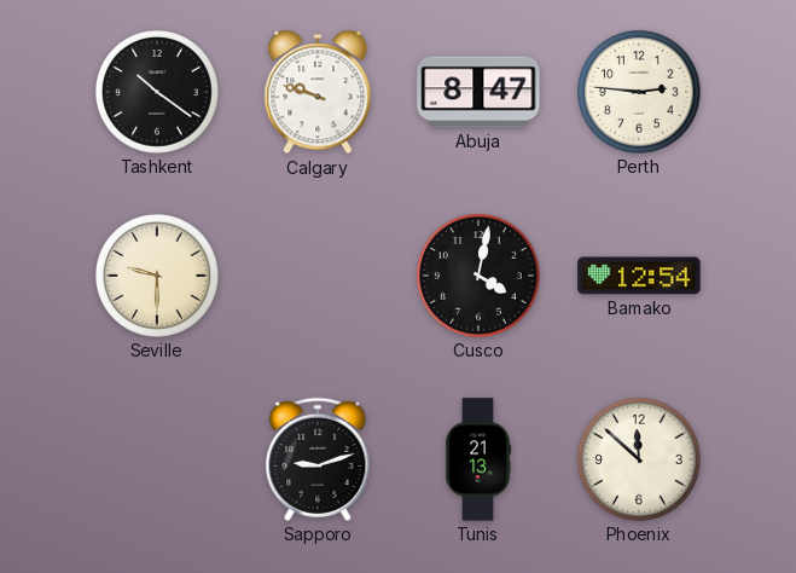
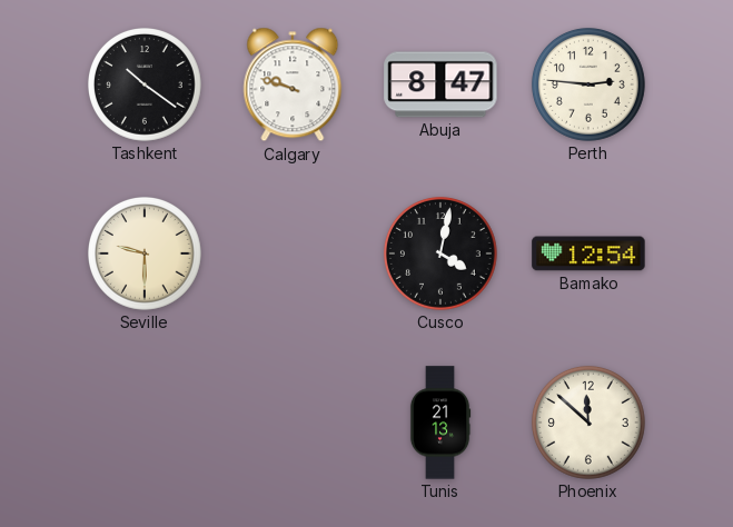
Sapporo: 9:12 -> none (318, 459)
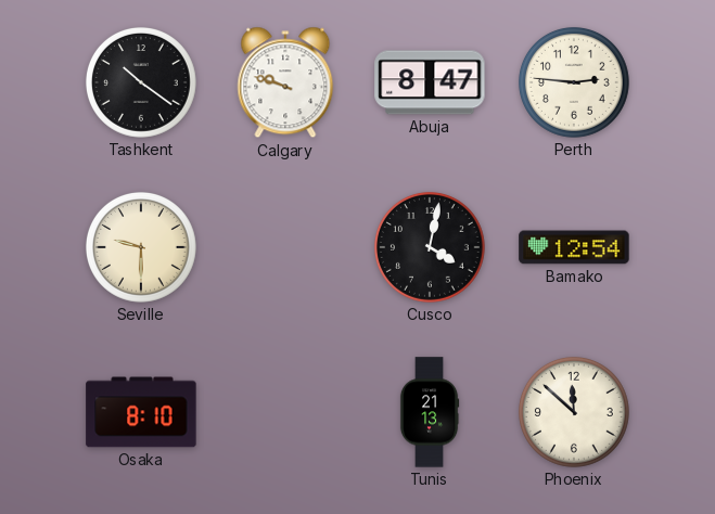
Osaka: none -> 8:10 (141, 412)
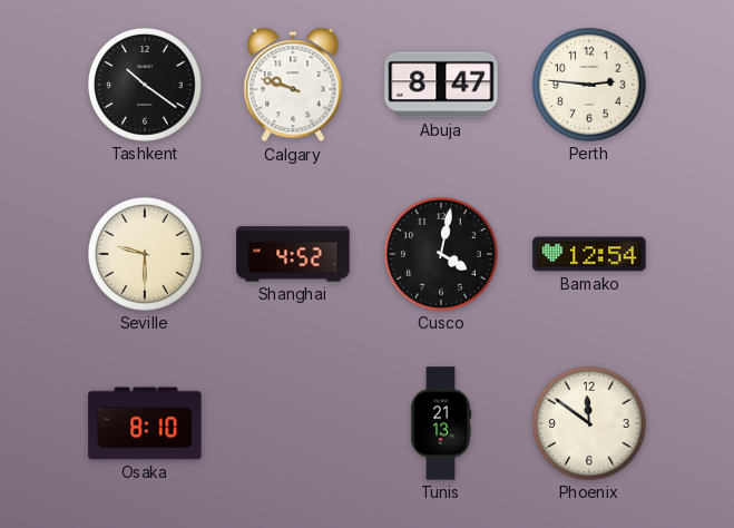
Shanghai: none -> 4:52 (293, 254)
Phoenix: 11:52 -> 11:51 (589, 423)
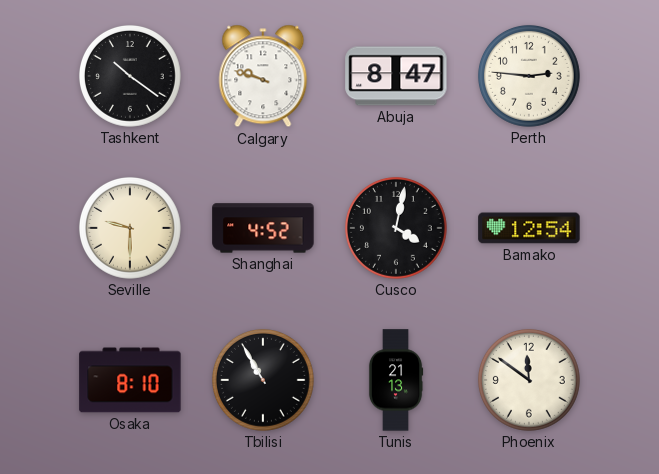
Tbilisi: none -> 10:55 (263, 380)
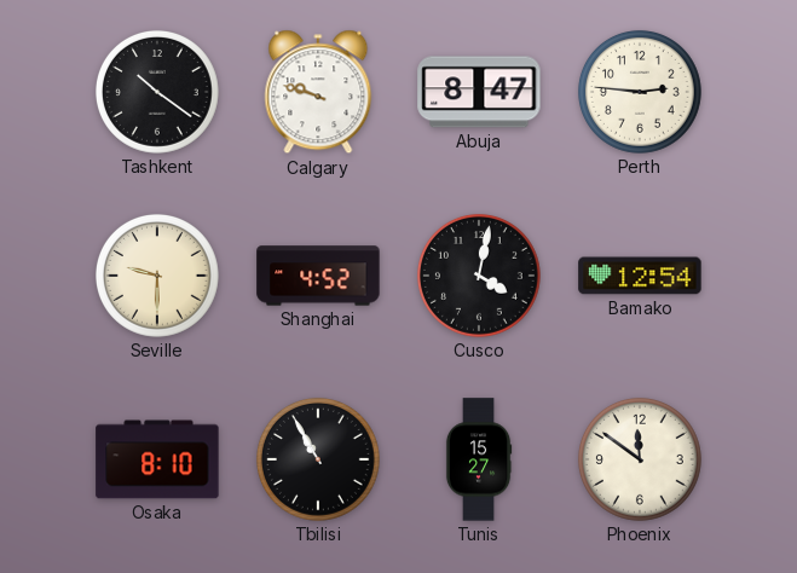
Tunis: 21:13 -> 15:27 (479, 459)
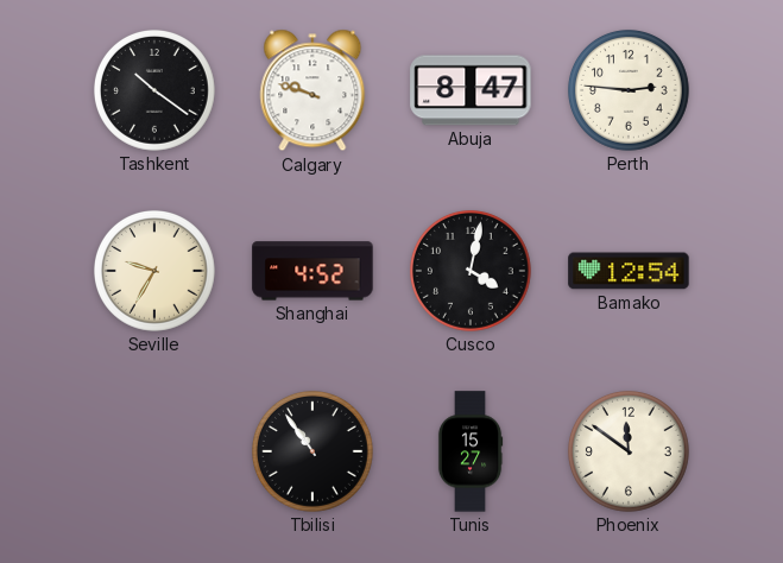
Seville: 9:30 -> 9:35 (154, 271)
Osaka: 8:10 -> none (157, 459)
Tbilisi: 10:55 -> 10:54 (312, 451)
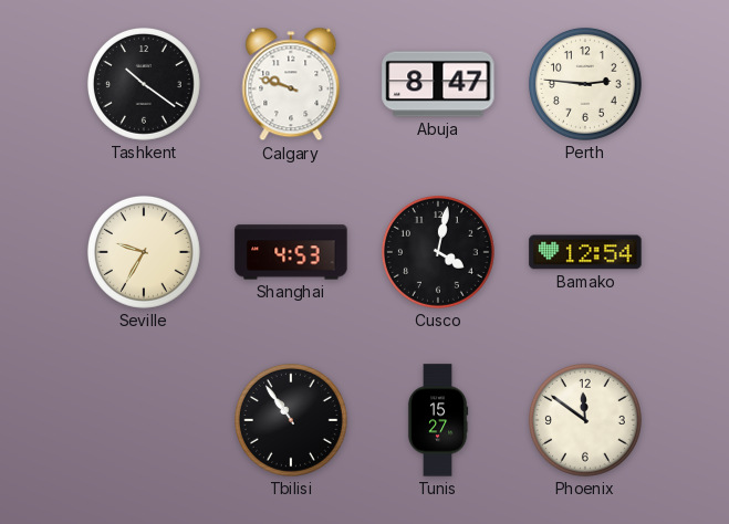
Shanghai: 4:52 -> 4:53 (291, 252)
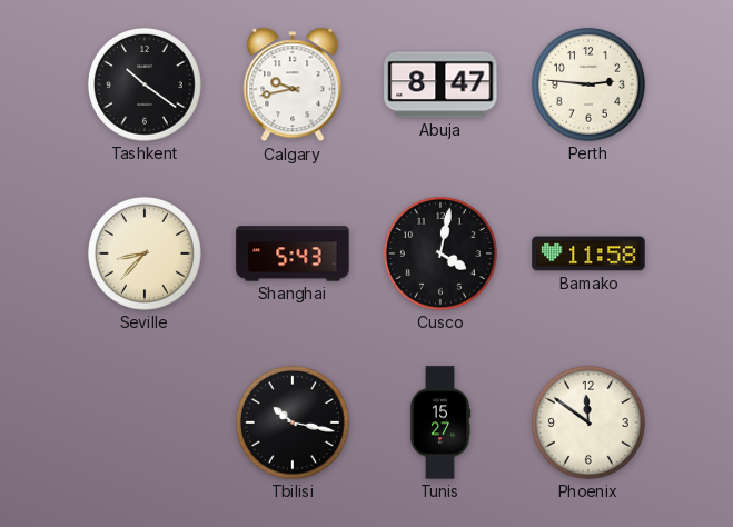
Calgary: 9:48 -> 9:43 (293, 84)
Seville: 9:35 -> 8:37 (145, 253)
Shanghai: 4:53 -> 5:43 (293, 253)
Bamako: 12:54 -> 11:58 (588, 253)
Tbilisi: 10:54 -> 10:17 (293, 422)
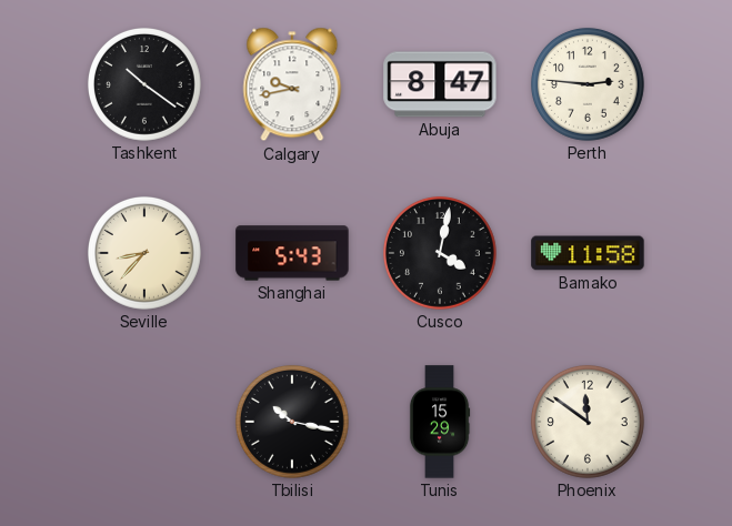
Tunis: 15:27 -> 15:29 (440, 422)
